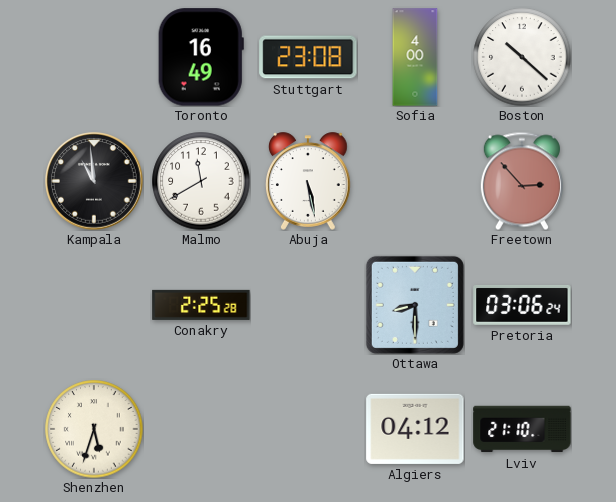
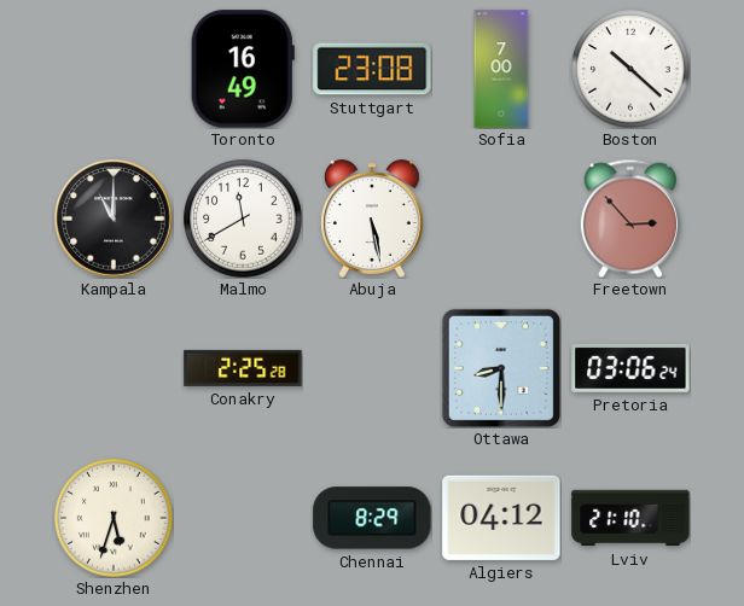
Sofia: 4:00 -> 7:00 (501, 69)
Kampala: 10:59 -> 11:00 (114, 218)
Chennai: none -> 8:29 (372, 518)
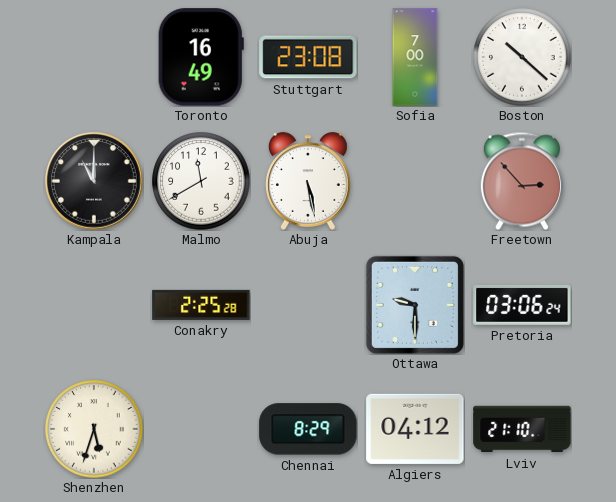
Ottawa: 8:30 -> 9:30 (415, 305)
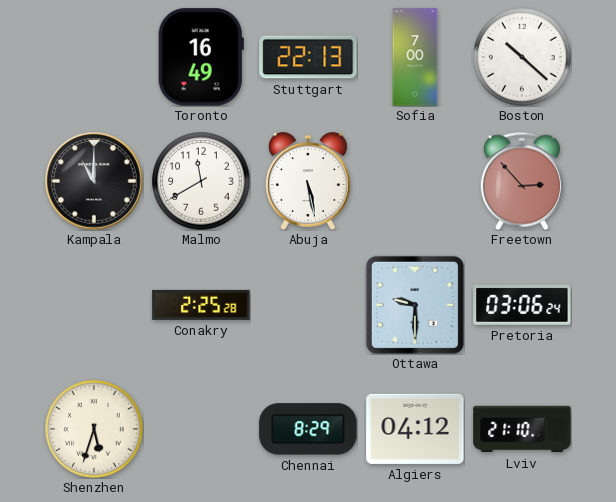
Stuttgart: 23:08 -> 22:13 (308, 57)
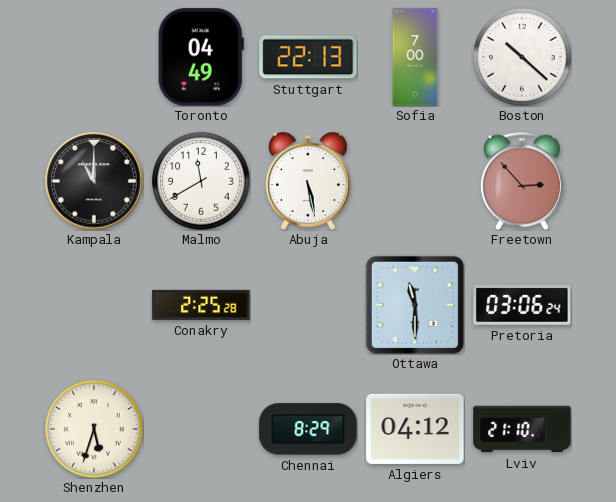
Toronto: 16:49 -> 04:49 (201, 57)
Ottawa: 9:30 -> 11:30 (415, 305)
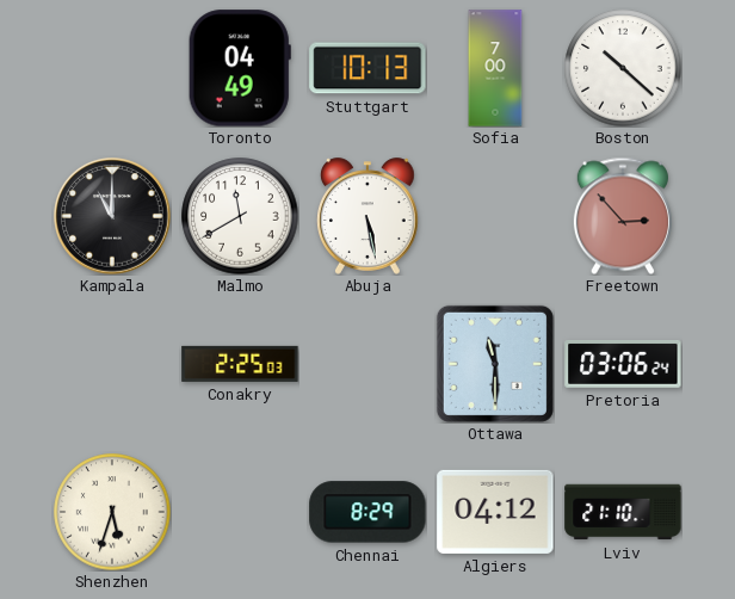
Stuttgart: 22:13 -> 10:13 (367, 68)
Conakry: 2:25:28 -> 2:25:03 (240, 364)
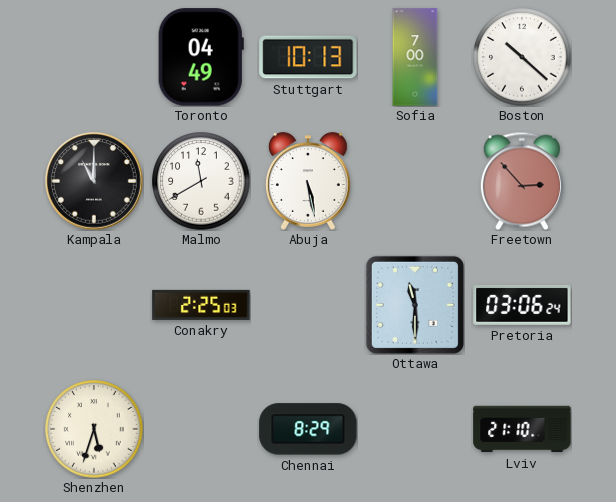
Algiers: 04:12 -> none (495, 512)
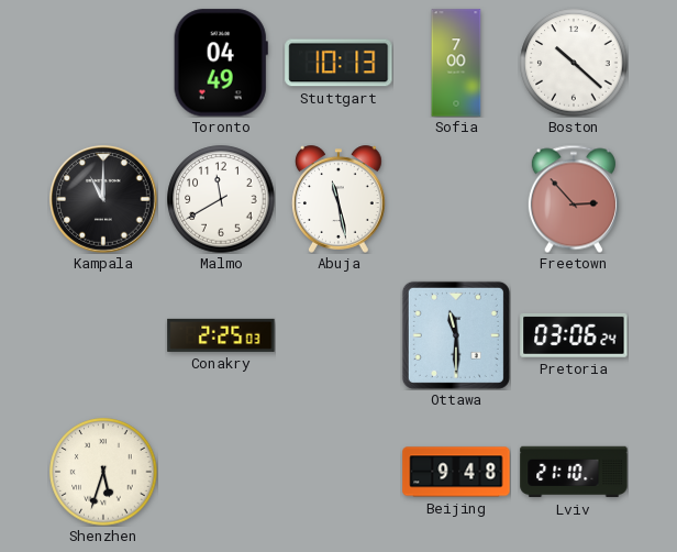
Abuja: 5:28 -> 11:28 (340, 199)
Chennai: 8:29 -> none (308, 429)
Beijing: none -> 9:48 (456, 472)
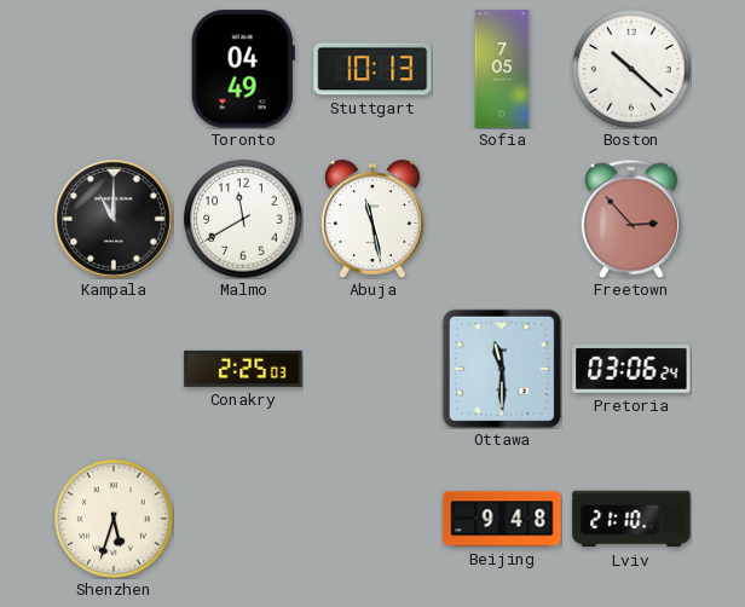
Sofia: 7:00 -> 7:05 (502, 69)
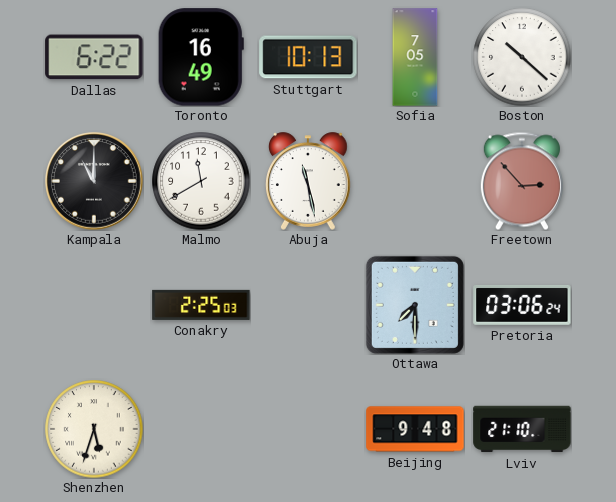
Dallas: none -> 6:22 (94, 57)
Toronto: 04:49 -> 16:49 (201, 57)
Ottawa: 11:30 -> 7:30 (415, 305)
